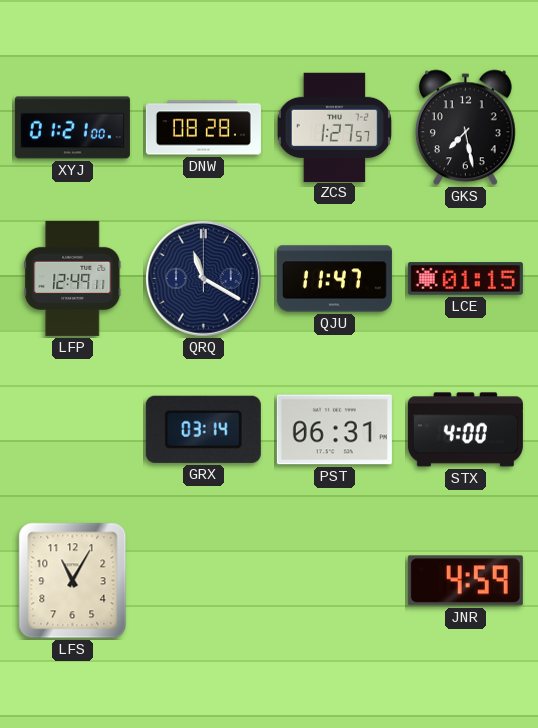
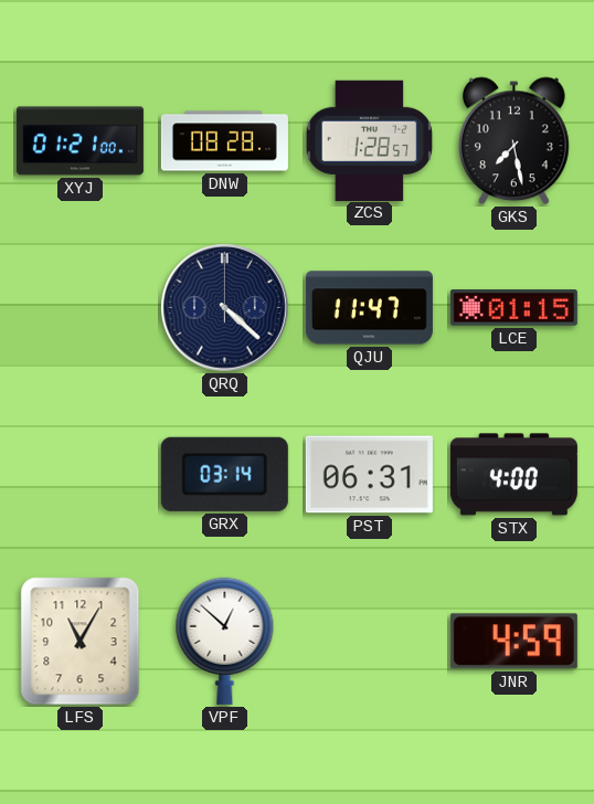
ZCS: 1:27 -> 1:28 (370, 140)
LFP: 12:49 -> none (73, 278)
QRQ: 11:20 -> 4:22 (225, 308)
VPF: none -> 12:52 (225, 641)
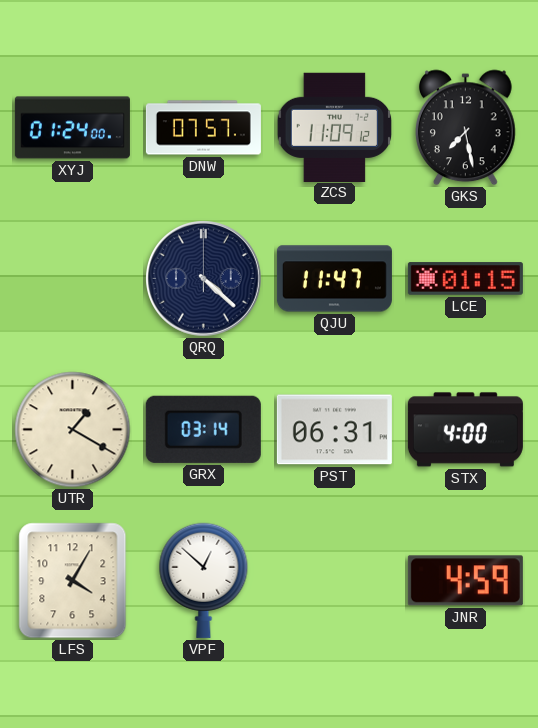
XYJ: 01:21 -> 01:24 (72, 128)
DNW: 08:28 -> 07:57 (203, 128)
ZCS: 1:28 -> 11:09 (335, 127)
UTR: none -> 1:20 (73, 430)
LFS: 11:05 -> 4:05 (73, 581)
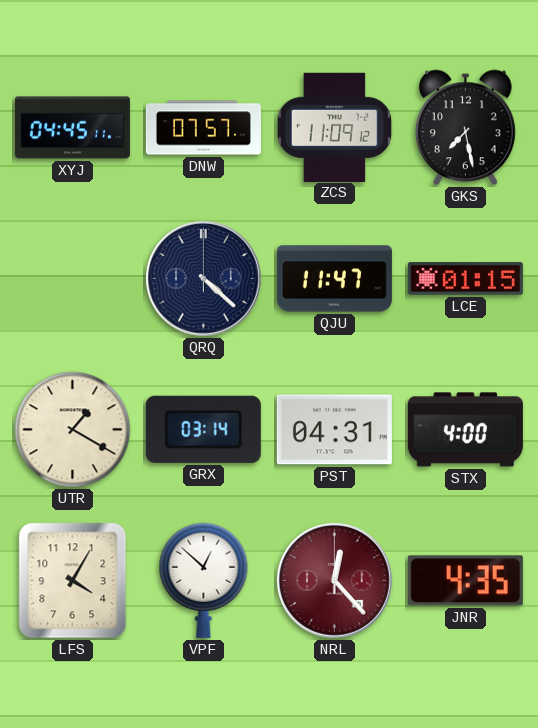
XYJ: 01:24 -> 04:45 (72, 128)
PST: 06:31 -> 04:31 (334, 430)
NRL: none -> 12:23 (335, 581)
JNR: 4:59 -> 4:35 (465, 581)
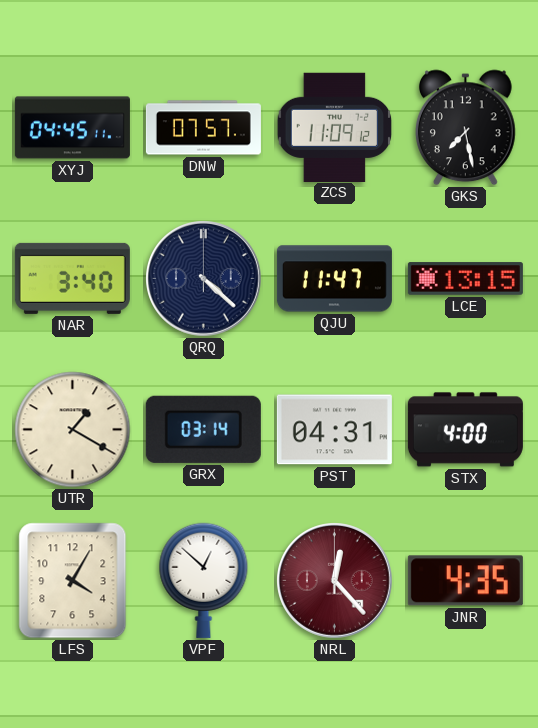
NAR: none -> 3:40 (72, 278)
LCE: 01:15 -> 13:15 (465, 279)
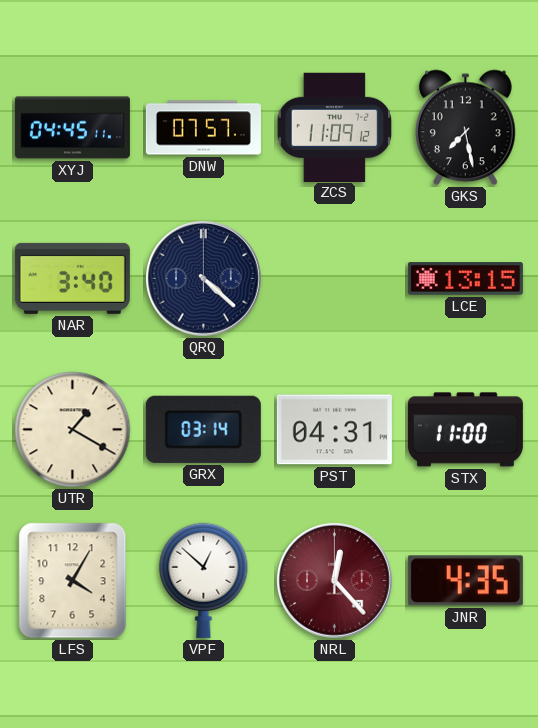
QJU: 11:47 -> none (334, 279)
STX: 4:00 -> 11:00 (465, 430)
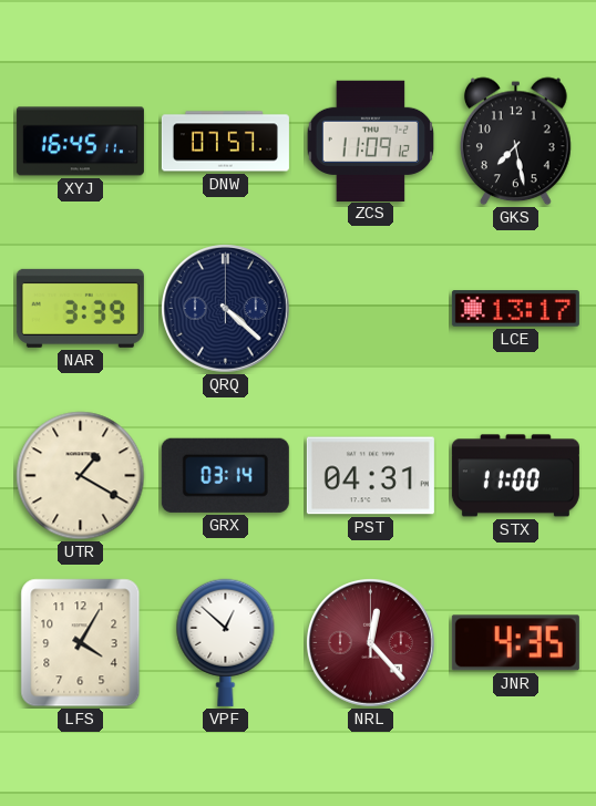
XYJ: 04:45 -> 16:45 (80, 142)
NAR: 3:40 -> 3:39 (80, 308)
LCE: 13:15 -> 13:17 (515, 309)
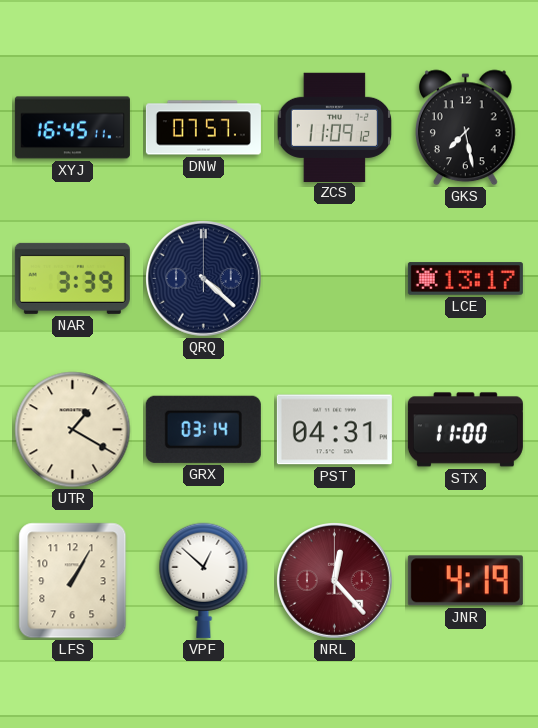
LFS: 4:05 -> 1:05 (73, 581)
JNR: 4:35 -> 4:19 (465, 581)
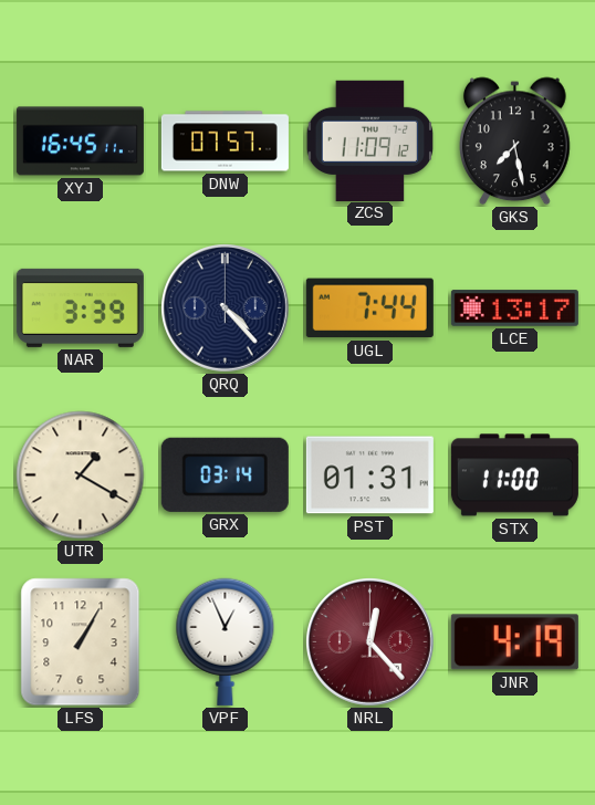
QRQ: 4:22 -> 4:23 (226, 309)
UGL: none -> 7:44 (369, 309)
PST: 04:31 -> 01:31 (369, 475)
VPF: 12:52 -> 12:56 (226, 641)
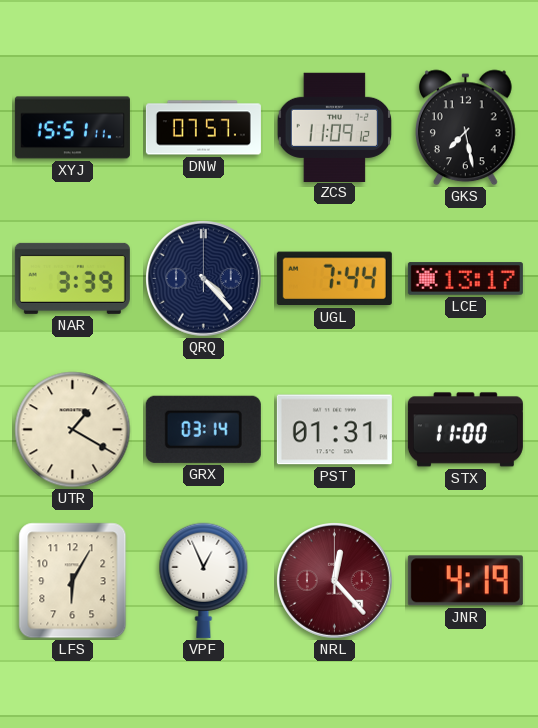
XYJ: 16:45 -> 15:51 (72, 128)
LFS: 1:05 -> 6:05 (73, 581)
